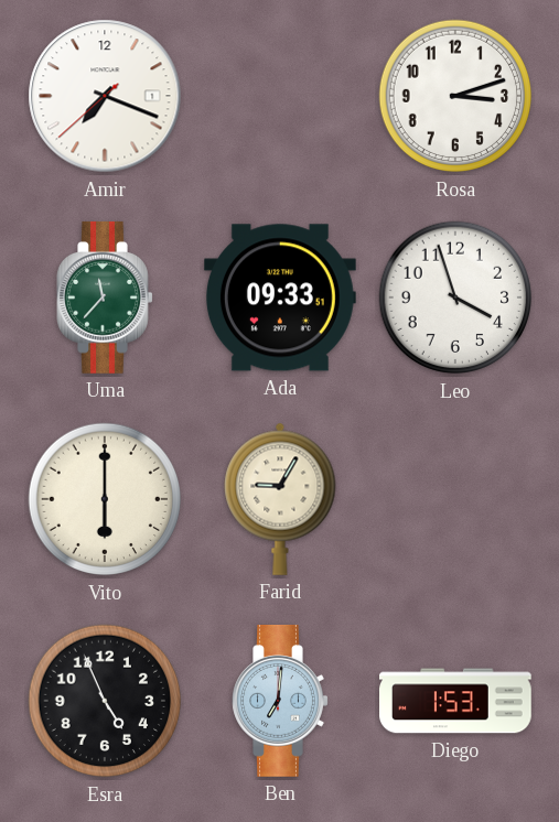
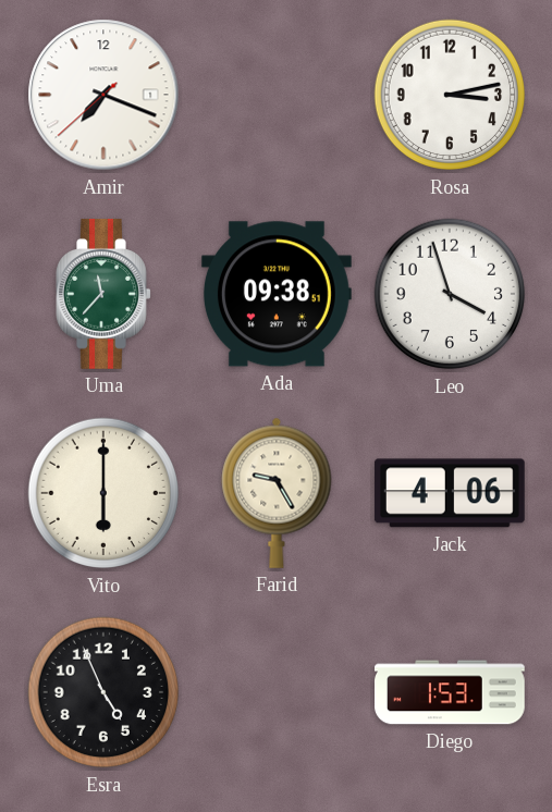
Rosa: 3:12 -> 3:13 (450, 95)
Ada: 09:33 -> 09:38 (277, 294)
Farid: 9:05 -> 9:25 (277, 493)
Jack: none -> 4:06 (450, 493)
Ben: 7:01 -> none (280, 701)
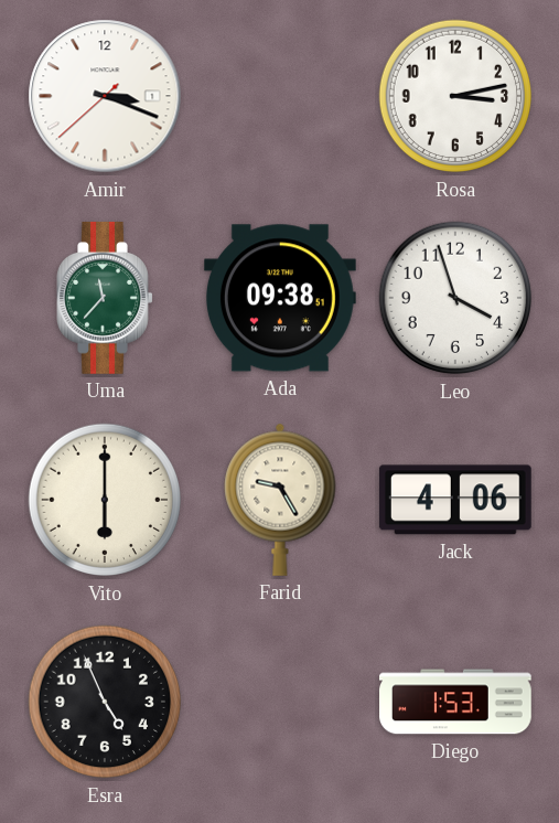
Amir: 7:18 -> 3:18 (105, 96)
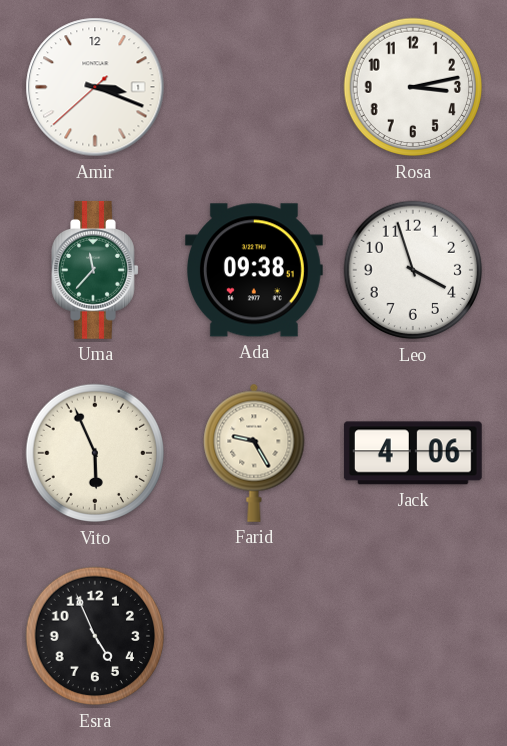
Vito: 6:00 -> 5:56 (95, 453)
Diego: 1:53 -> none (456, 702)
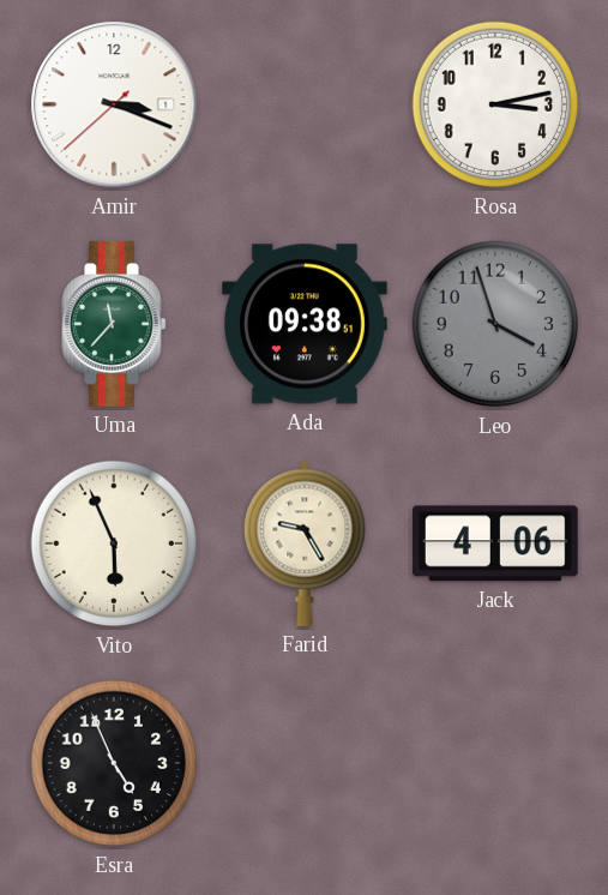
Leo dial: white -> grey (495, 324)
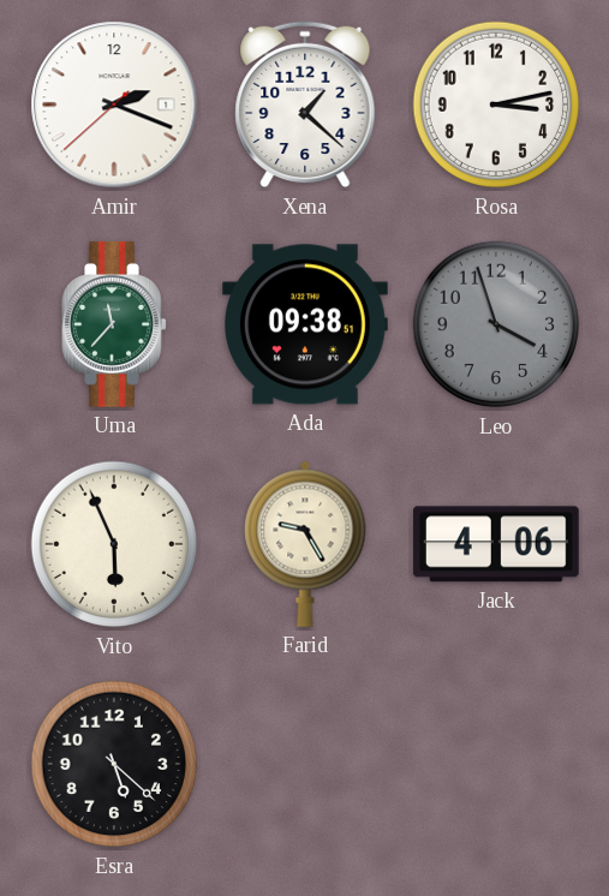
Amir: 3:18 -> 2:18 (114, 104)
Xena: none -> 1:22 (305, 104)
Esra: 4:56 -> 5:22 (114, 764)
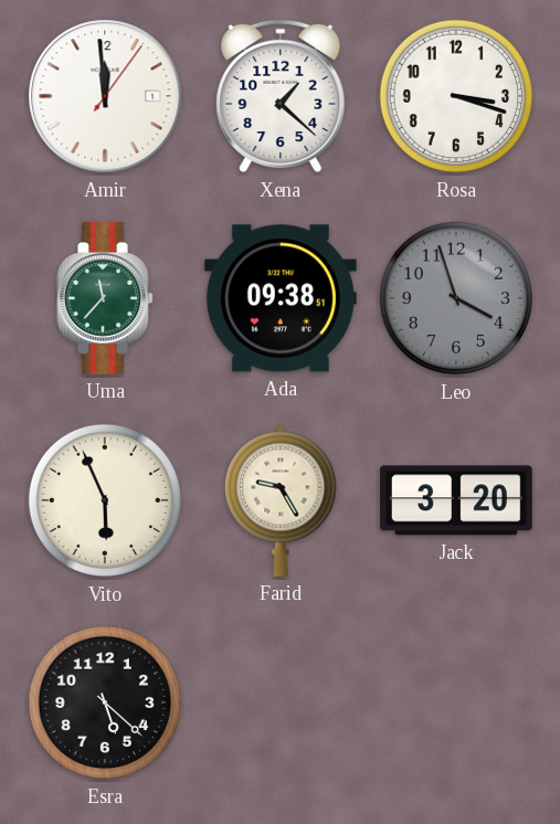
Amir: 2:18 -> 11:59 (105, 96)
Rosa: 3:13 -> 3:18 (456, 96)
Jack: 4:06 -> 3:20 (456, 500)
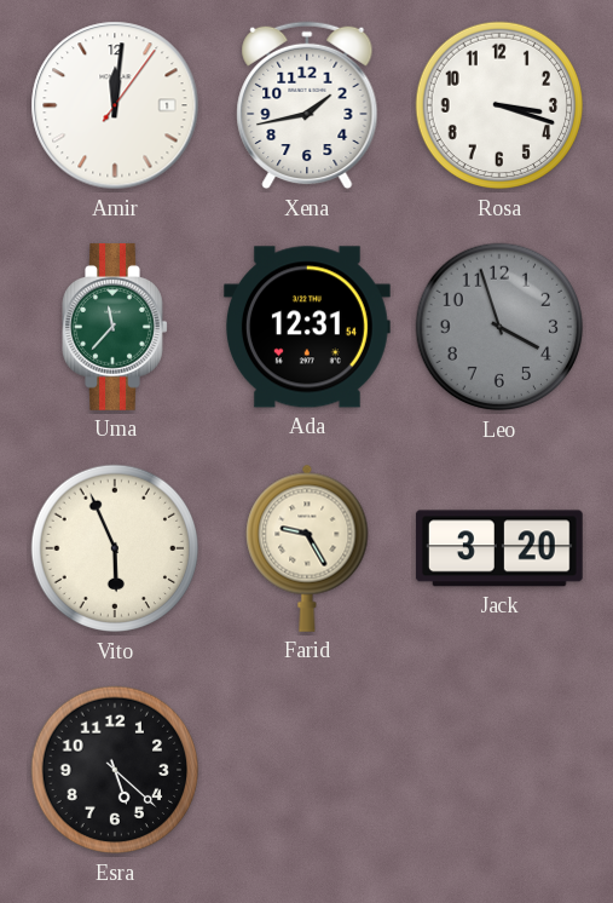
Amir: 11:59 -> 12:01 (115, 105)
Xena: 1:22 -> 1:43 (307, 105)
Ada: 09:38 -> 12:31 (307, 327)
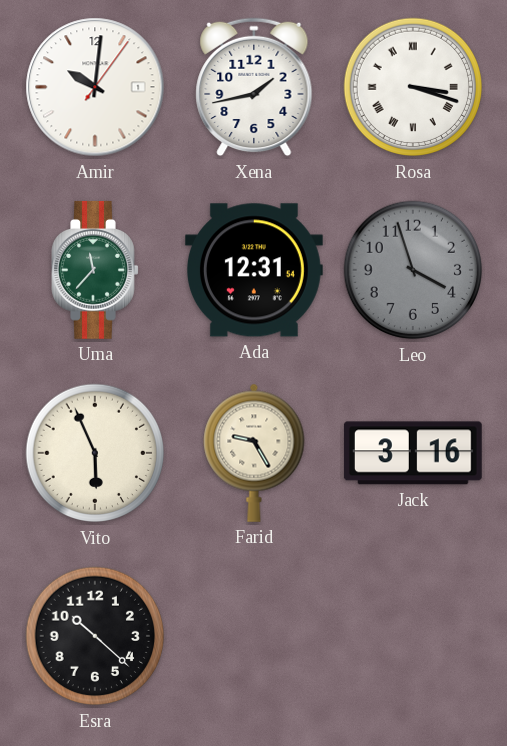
Amir: 12:01 -> 10:01 (95, 87)
Rosa numerals: Arabic -> Roman (413, 87)
Jack: 3:20 -> 3:16 (413, 453)
Esra: 5:22 -> 10:22 (95, 636)
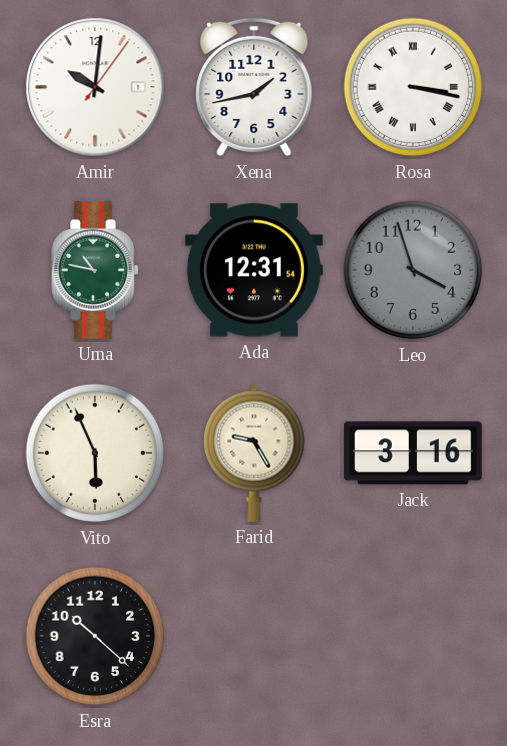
Rosa: 3:18 -> 3:17 (413, 87)
Uma: 11:37 -> 10:47 (95, 270)
